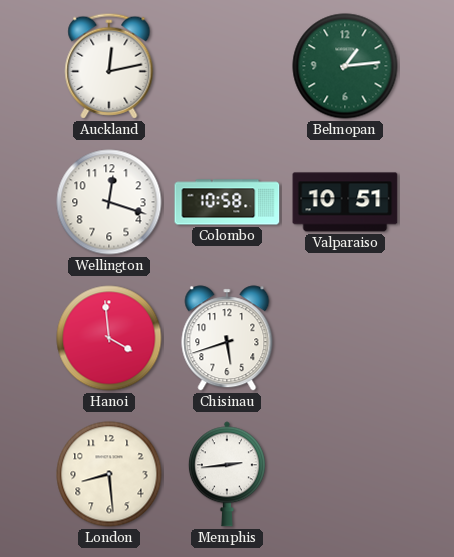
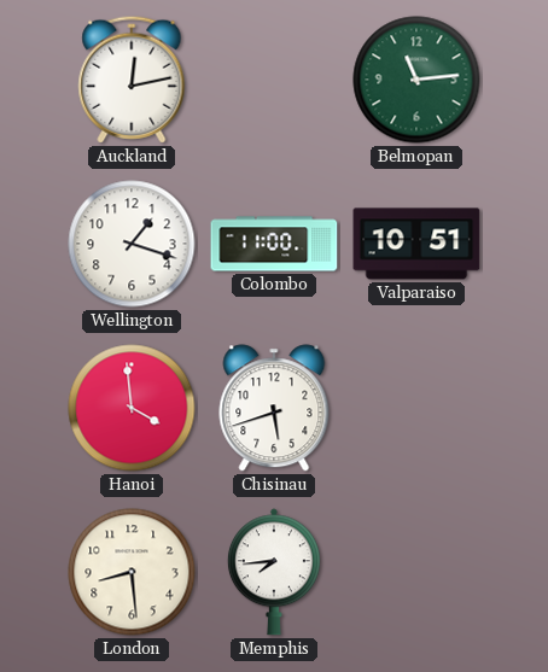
Belmopan: 1:14 -> 11:14 (416, 80)
Wellington: 12:18 -> 1:18 (132, 244)
Colombo: 10:58 -> 11:00 (274, 244)
Memphis: 2:44 -> 7:44 (274, 572)
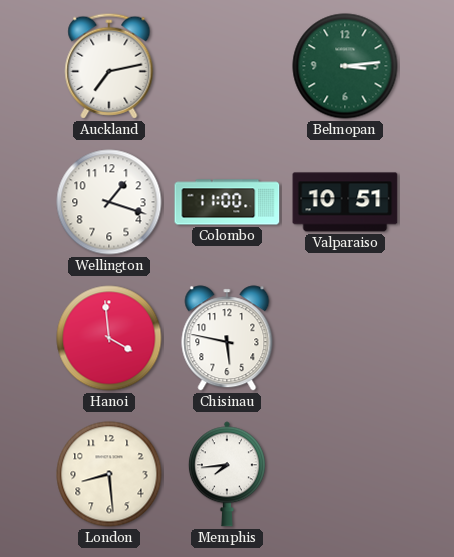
Auckland: 12:13 -> 7:13 (109, 66)
Belmopan: 11:14 -> 3:14 (345, 66)
Chisinau: 5:42 -> 5:47 (227, 338)
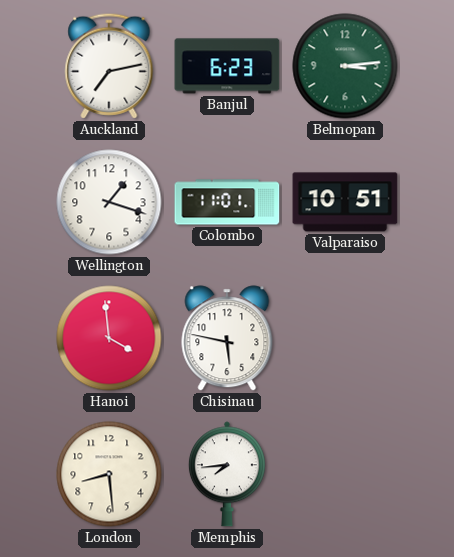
Banjul: none -> 6:23 (227, 66)
Colombo: 11:00 -> 11:01 (227, 202)
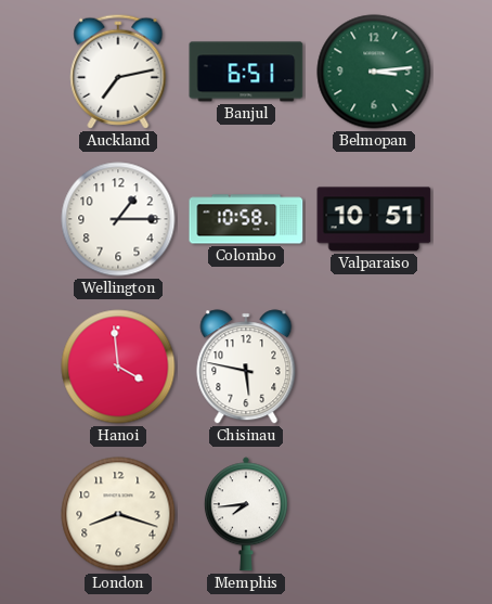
Banjul: 6:23 -> 6:51 (246, 72)
Wellington: 1:18 -> 1:15 (118, 219)
Colombo: 11:01 -> 10:58 (246, 219)
London: 8:29 -> 8:18 (118, 514)
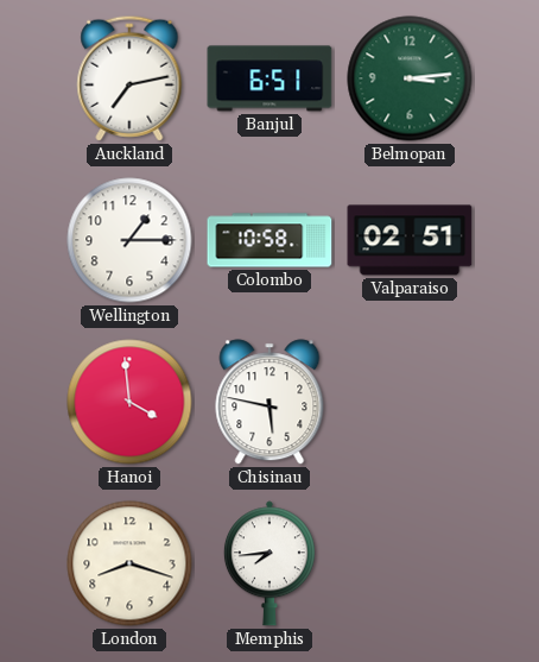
Valparaiso: 10:51 -> 02:51 (410, 240)
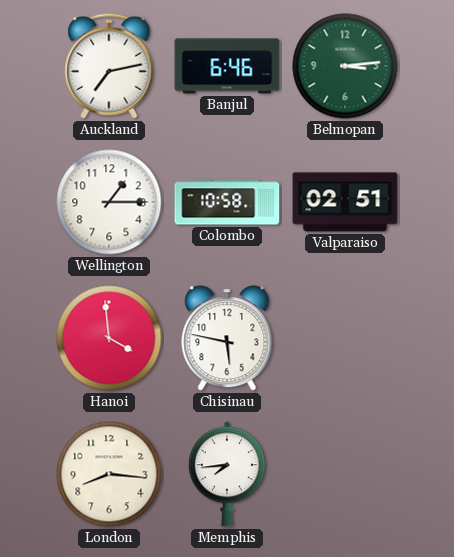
Banjul: 6:51 -> 6:46 (227, 66)
London: 8:18 -> 8:16 (109, 474)
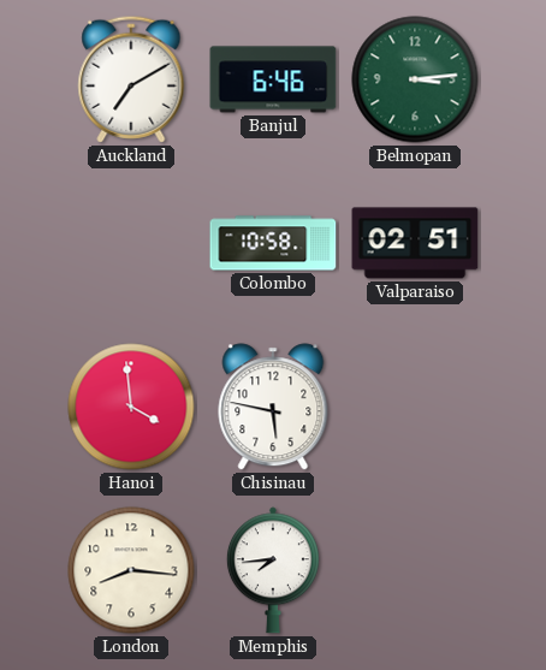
Auckland: 7:13 -> 7:10 (131, 79)
Wellington: 1:15 -> none (109, 202)
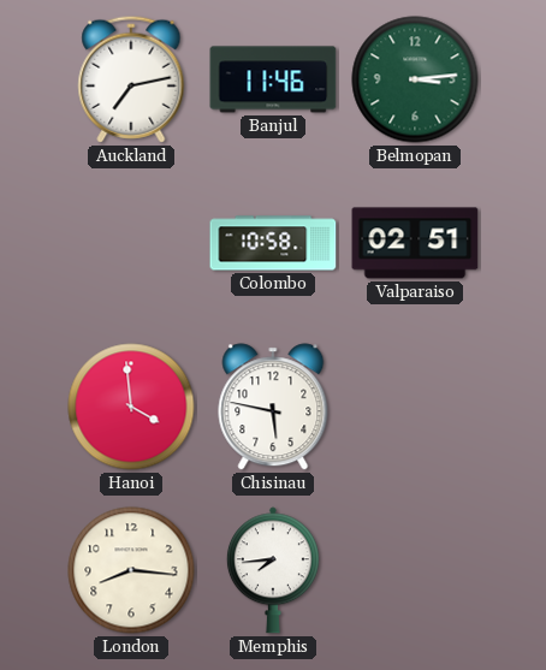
Auckland: 7:10 -> 7:13 (131, 79)
Banjul: 6:46 -> 11:46 (273, 79)
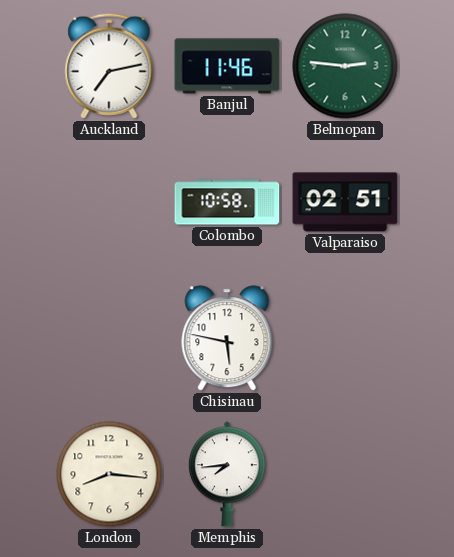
Belmopan: 3:14 -> 2:46 (345, 66)
Hanoi: 3:59 -> none (131, 407)
